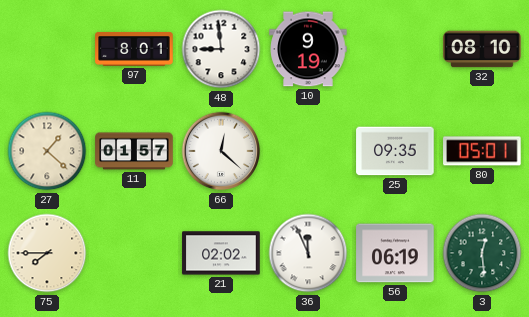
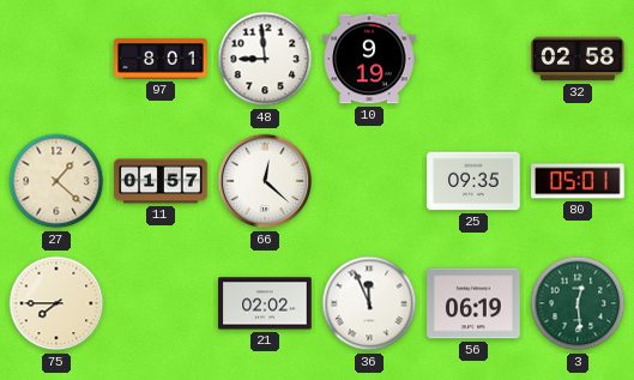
32: 08:10 -> 02:58 (578, 59)
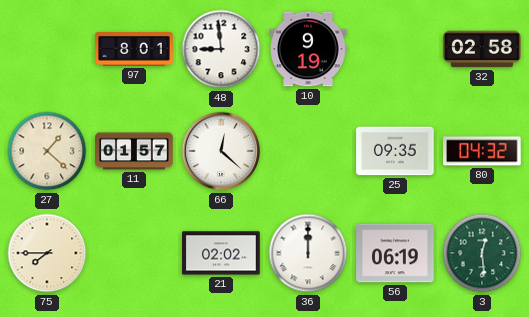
80: 05:01 -> 04:32 (482, 151)
36: 11:56 -> 12:00 (308, 253)
